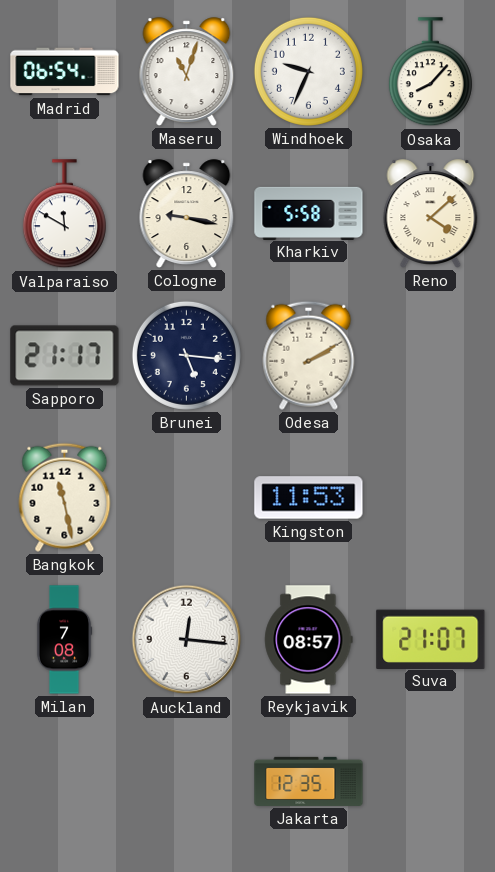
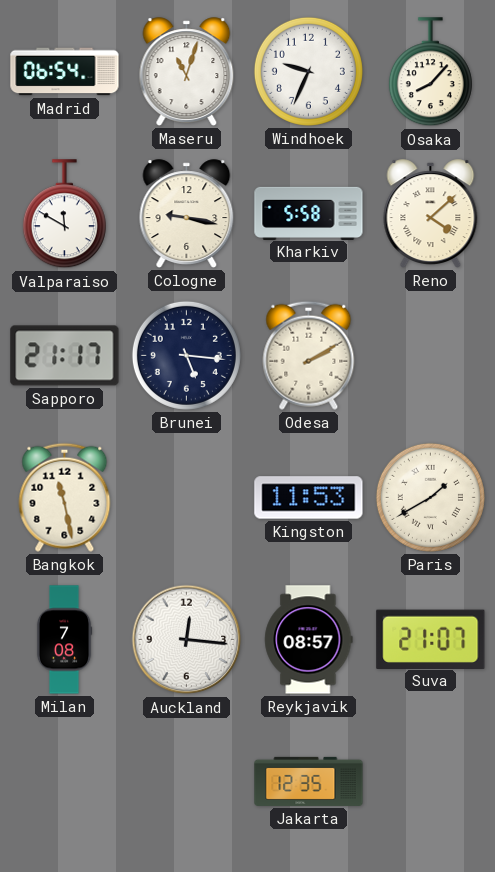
Paris: none -> 1:40 (430, 497)
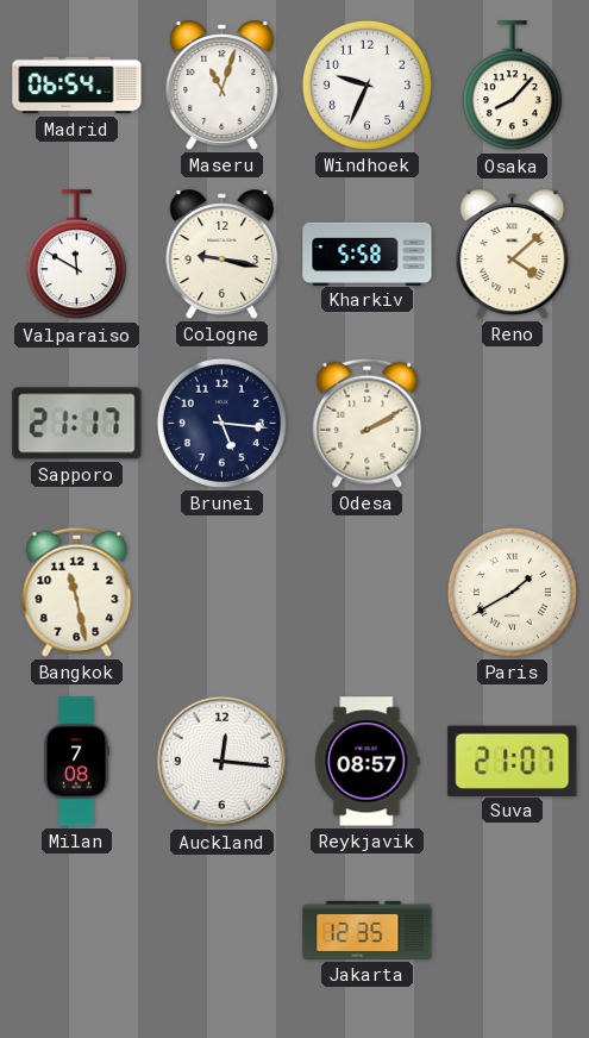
Kingston: 11:53 -> none (309, 498)
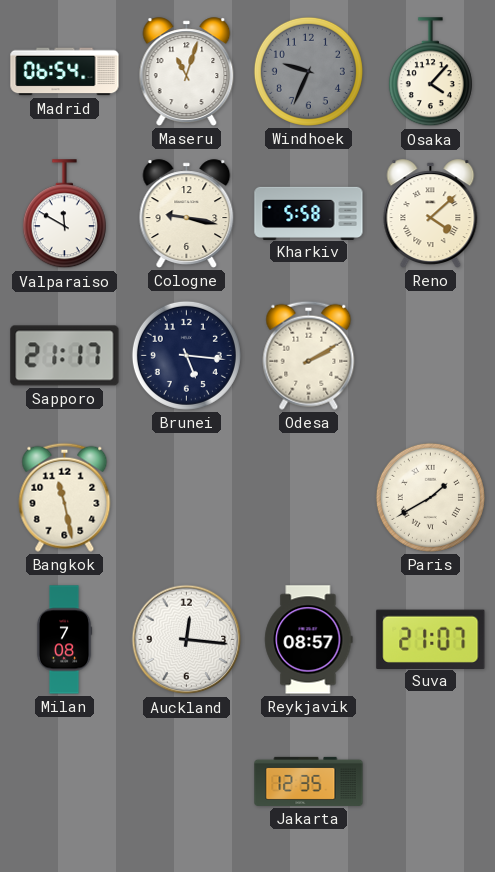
Windhoek dial: white -> grey (308, 71)
Osaka: 8:07 -> 4:07 (430, 72)
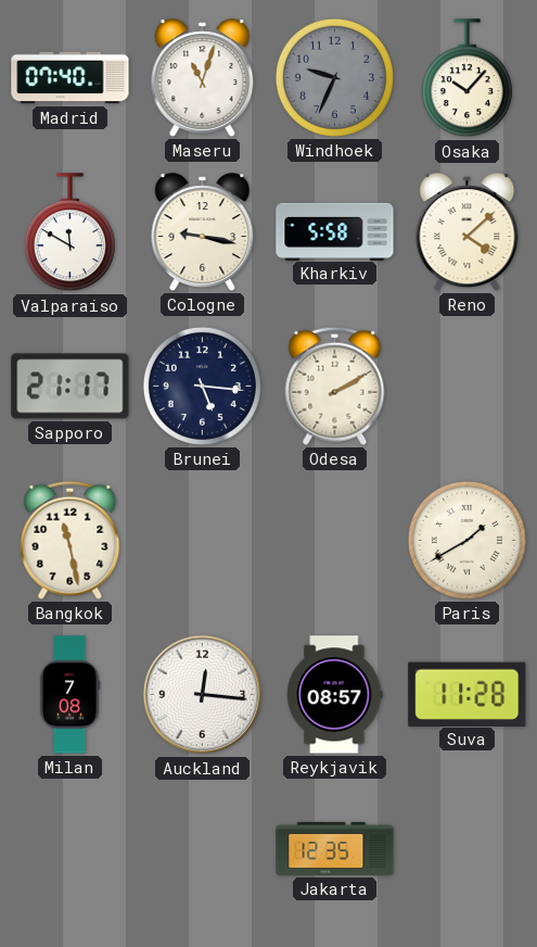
Madrid: 06:54 -> 07:40 (71, 78)
Osaka: 4:07 -> 10:07 (466, 78)
Suva: 21:07 -> 11:28 (468, 694)
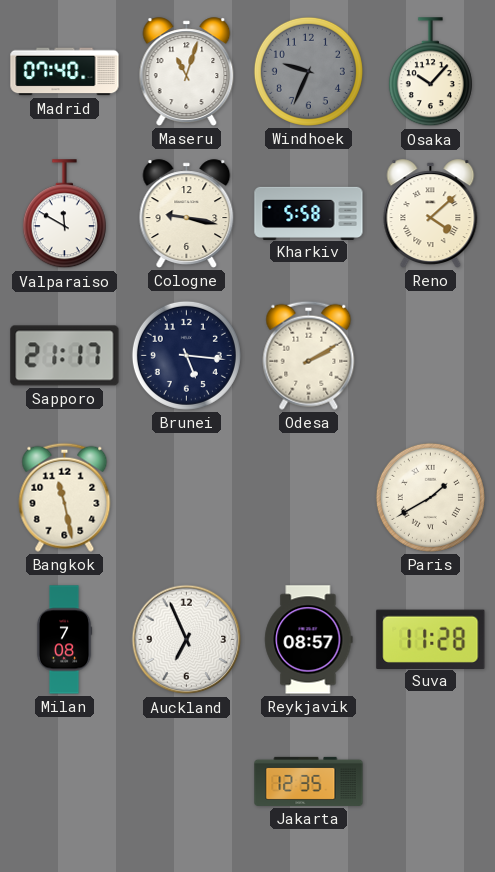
Auckland: 12:16 -> 6:56 (187, 640)
